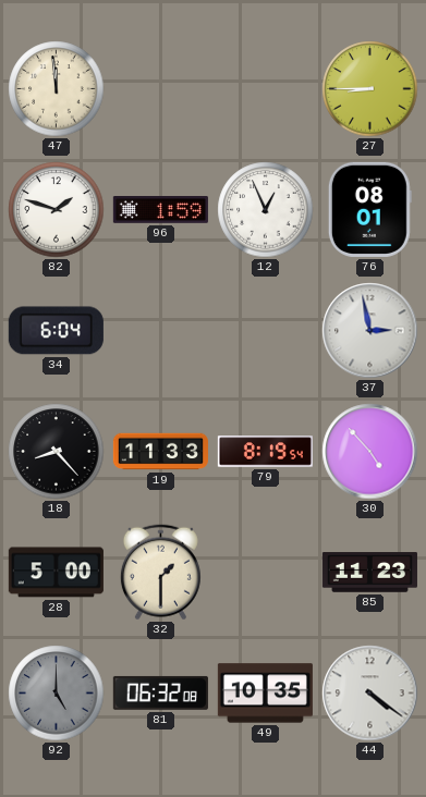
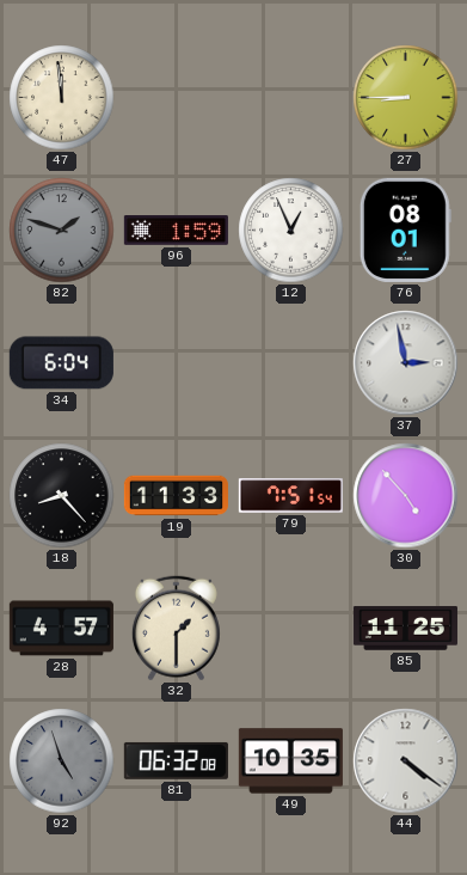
82 dial: white -> grey (62, 231)
79: 8:19 -> 7:51 (290, 496)
28: 5:00 -> 4:57 (61, 629)
85: 11:23 -> 11:25 (405, 629)
92: 5:00 -> 4:57 (62, 761)
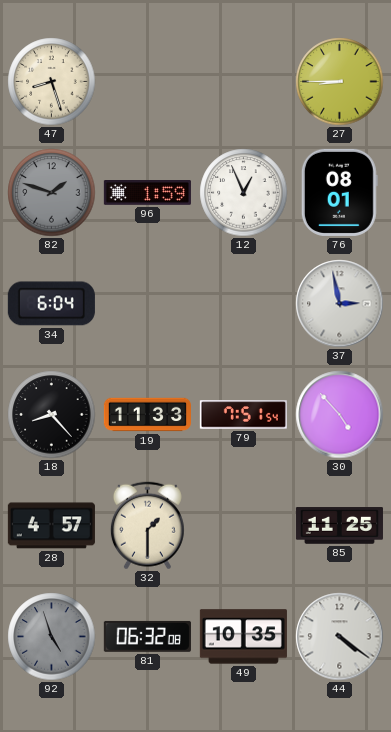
47: 11:59 -> 8:27 (52, 82)
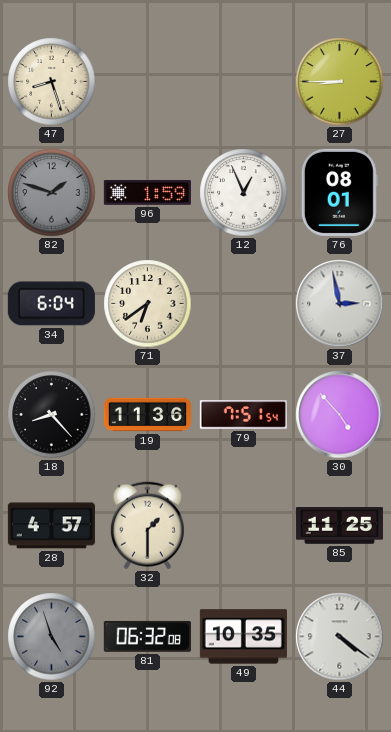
71: none -> 6:39 (148, 304)
19: 11:33 -> 11:36 (147, 415)
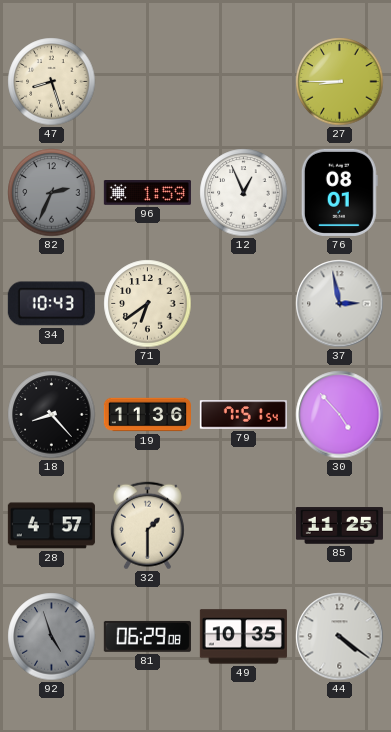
82: 1:48 -> 2:34 (52, 193)
34: 6:04 -> 10:43 (51, 304)
81: 06:32 -> 06:29 (147, 636)
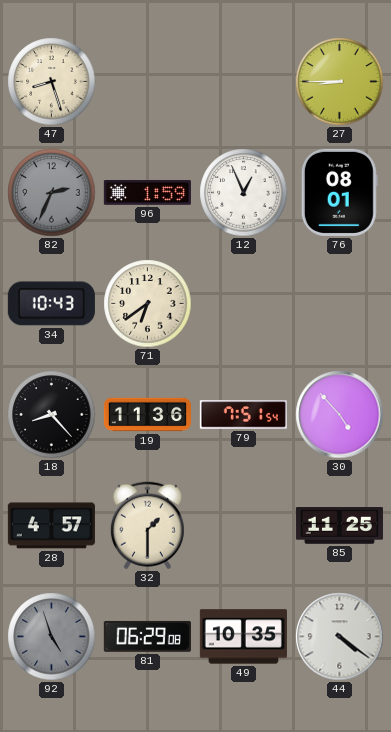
37: 2:58 -> none (340, 304)
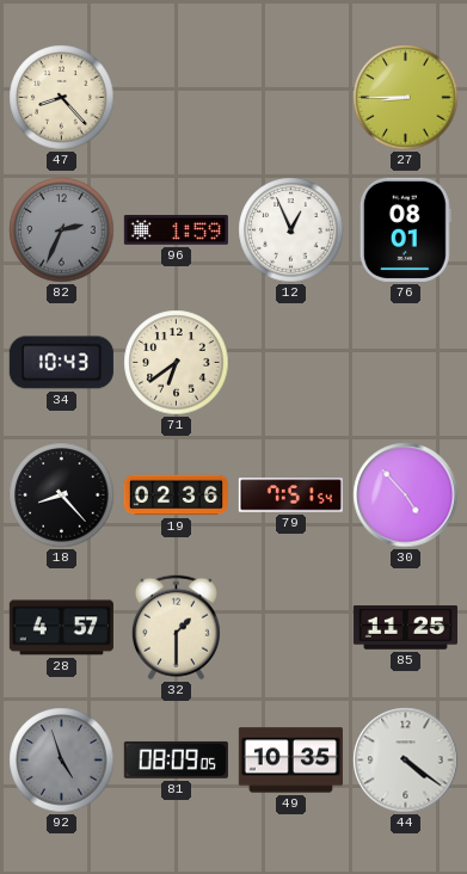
47: 8:27 -> 8:23 (62, 98)
19: 11:36 -> 02:36 (176, 496)
81: 06:29 -> 08:09 (176, 759)
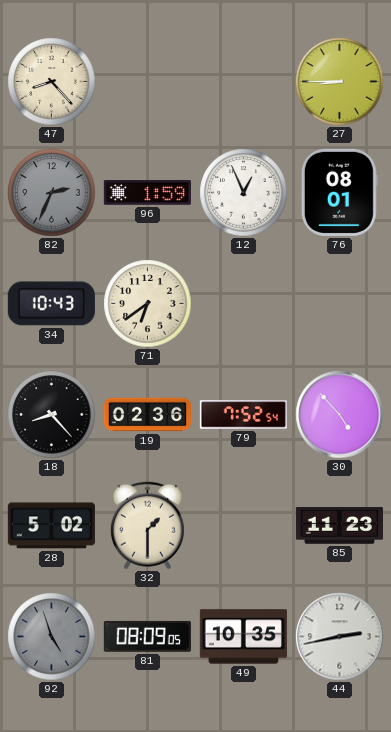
79: 7:51 -> 7:52 (243, 415)
28: 4:57 -> 5:02 (51, 526)
85: 11:25 -> 11:23 (339, 526)
44: 4:21 -> 2:43 (340, 637)
